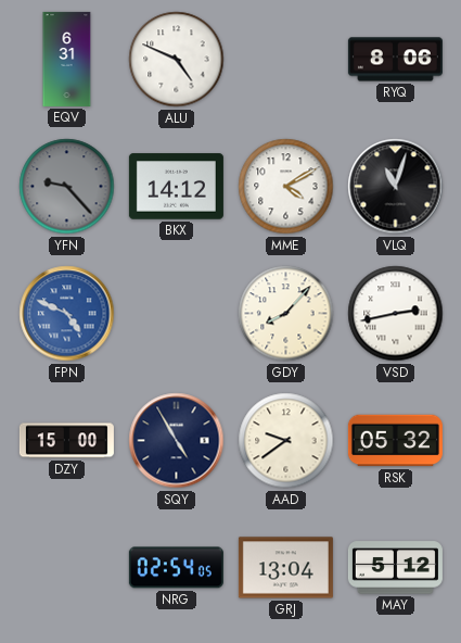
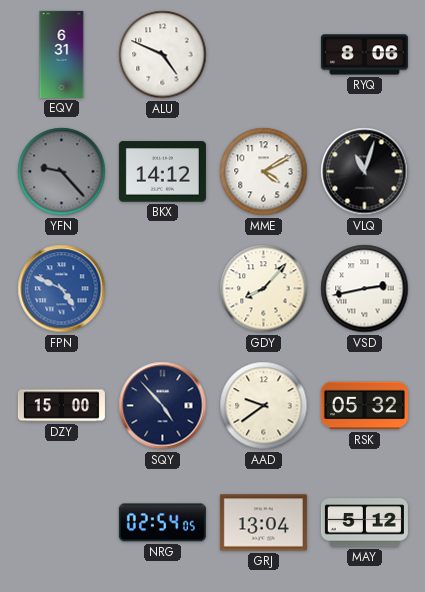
SQY: 4:55 -> 4:53 (163, 406)
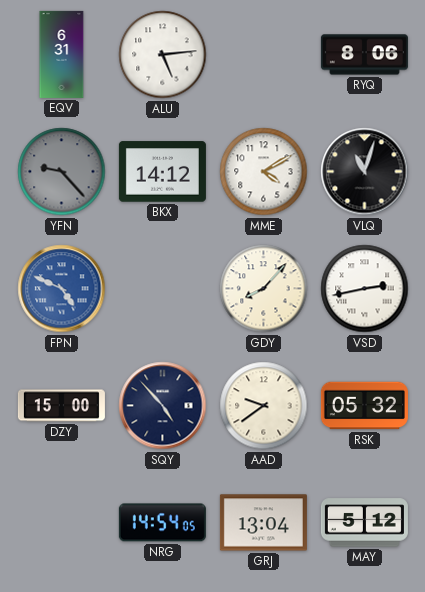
ALU: 4:49 -> 5:14 (163, 55)
NRG: 02:54 -> 14:54 (162, 523)
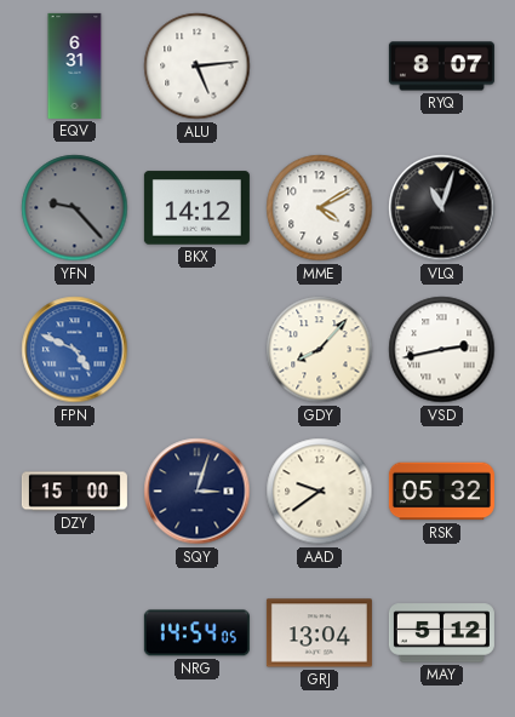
RYQ: 8:06 -> 8:07 (441, 67)
SQY: 4:53 -> 3:03 (198, 492)
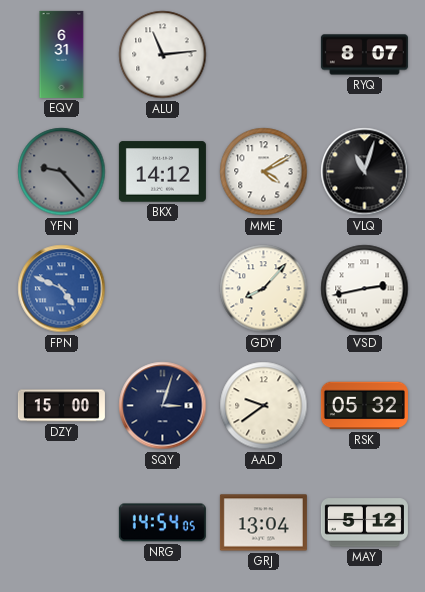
ALU: 5:14 -> 11:14 (163, 55)
